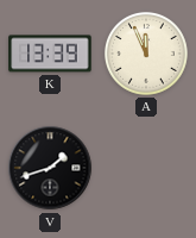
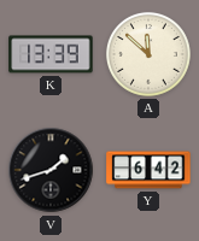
A: 11:56 -> 11:52 (148, 54)
Y: none -> 6:42 (148, 170)
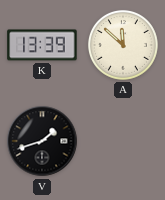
Y: 6:42 -> none (148, 170)
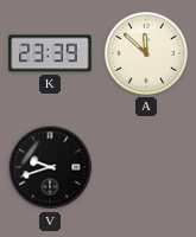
K: 13:39 -> 23:39 (50, 53)
V: 1:42 -> 9:42 (50, 167)
